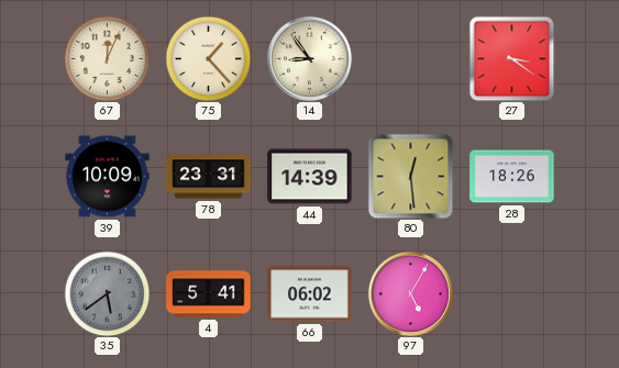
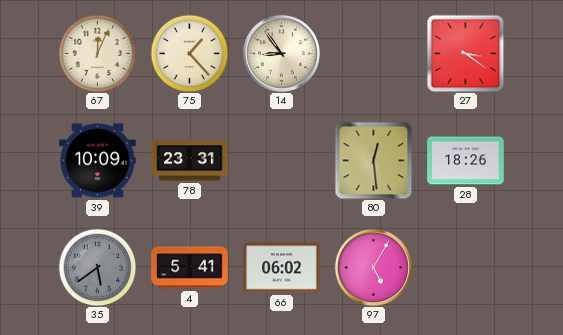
44: 14:39 -> none (310, 177)
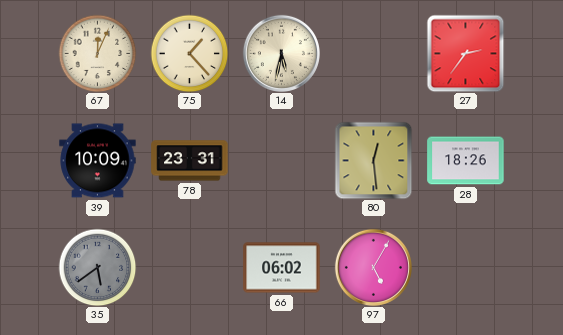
14: 8:54 -> 5:32 (281, 53)
27: 3:21 -> 2:36 (465, 53)
4: 5:41 -> none (190, 268)
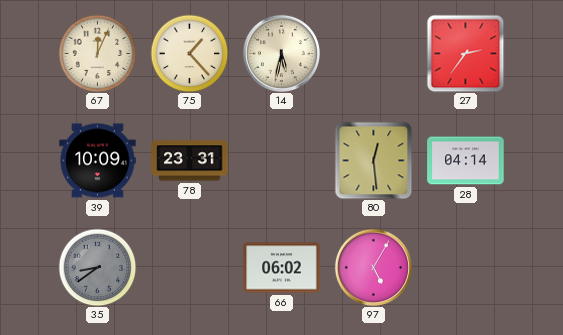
28: 18:26 -> 04:14 (466, 161)
35: 5:39 -> 8:39 (97, 267)
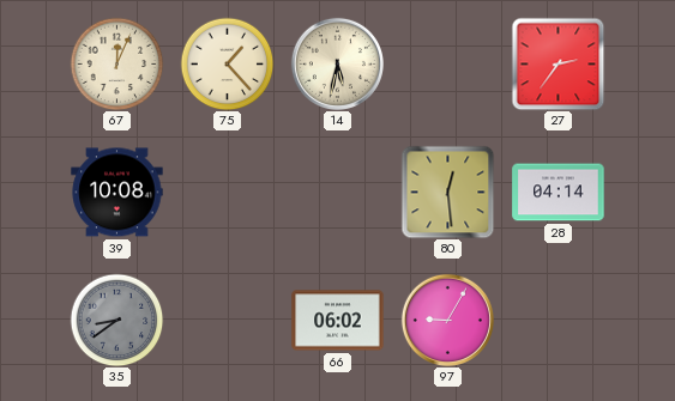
39: 10:09 -> 10:08 (117, 193)
78: 23:31 -> none (190, 161)
97: 5:05 -> 9:05 (447, 320)
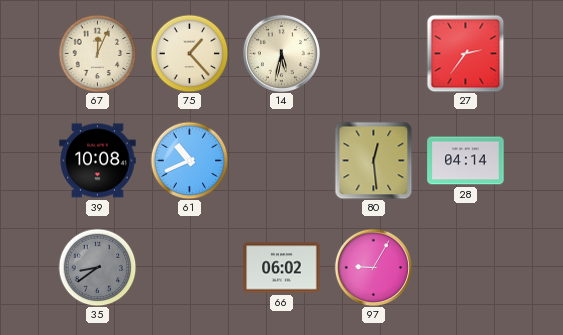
61: none -> 10:41 (189, 160)
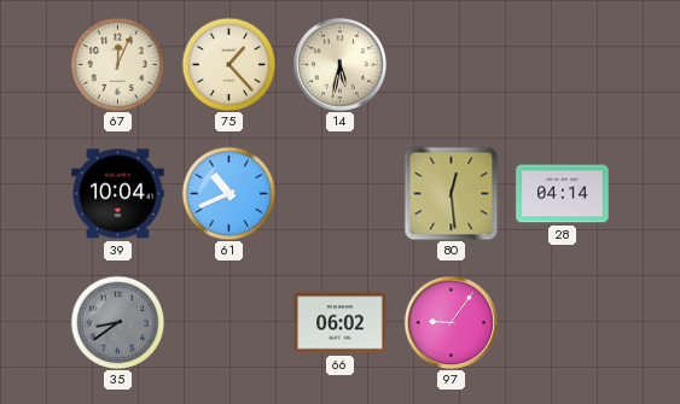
27: 2:36 -> none (465, 53)
39: 10:08 -> 10:04 (118, 194)
97: 9:05 -> 9:06 (451, 322)
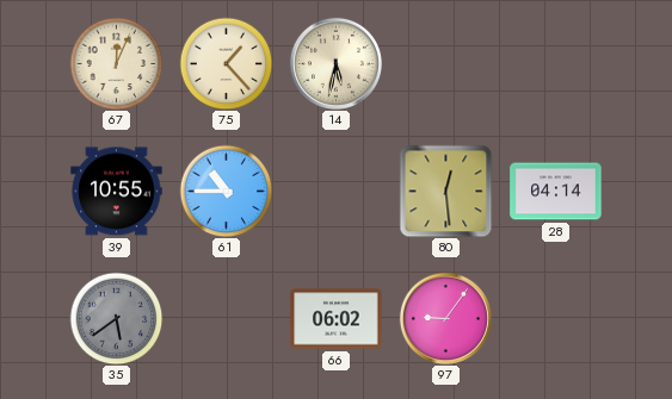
39: 10:04 -> 10:55 (117, 192)
61: 10:41 -> 10:45 (226, 191)
35: 8:39 -> 5:39 (116, 318)
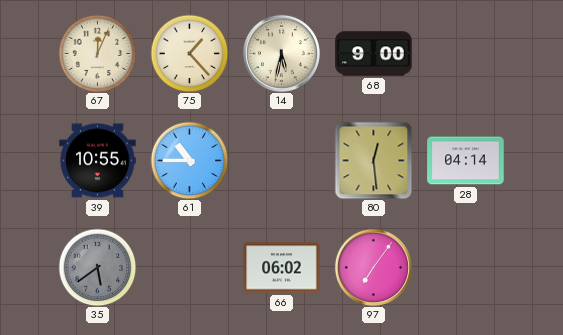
68: none -> 9:00 (374, 54)
97: 9:06 -> 7:06 (373, 267)
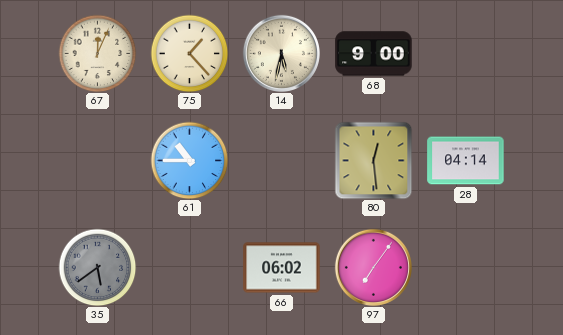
39: 10:55 -> none (98, 161)
